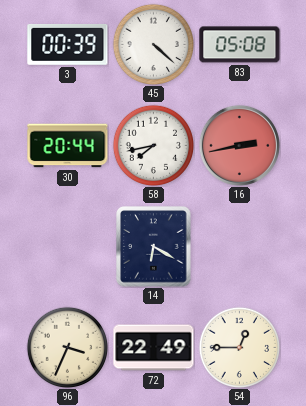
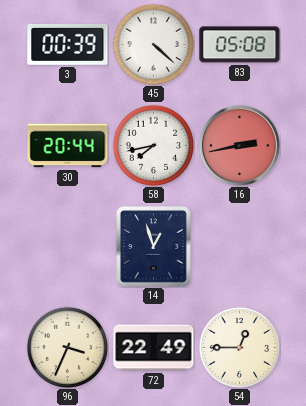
14: 6:20 -> 12:57 (154, 247)
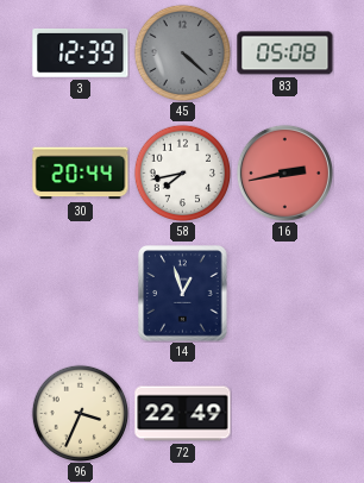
3: 00:39 -> 12:39 (81, 52)
45 dial: white -> grey (182, 52)
54: 12:45 -> none (239, 347)
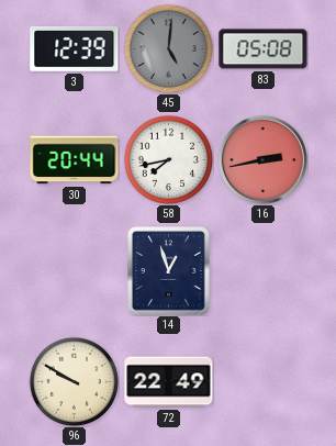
45: 4:22 -> 5:01 (168, 48)
96: 3:34 -> 9:50 (74, 381)
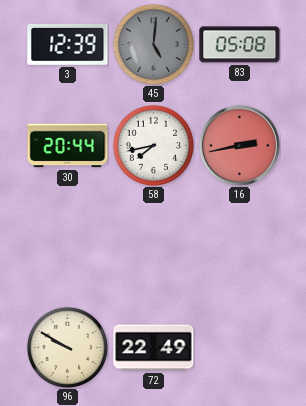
14: 12:57 -> none (169, 271)
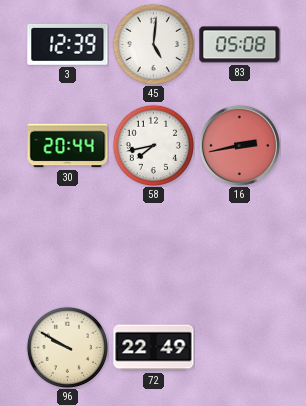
45 dial: grey -> white (153, 44)
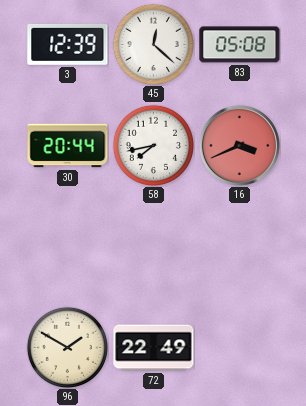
45: 5:01 -> 12:22 (153, 44)
16: 2:43 -> 3:41 (239, 145)
96: 9:50 -> 1:50 (67, 347)
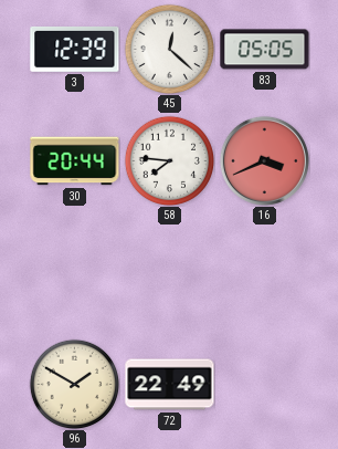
83: 05:08 -> 05:05 (265, 50)
58: 7:43 -> 7:46 (169, 160)
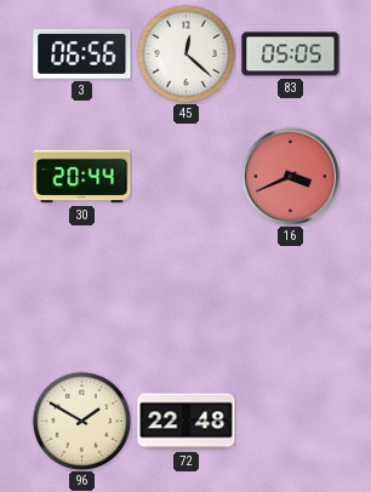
3: 12:39 -> 06:56 (82, 53)
58: 7:46 -> none (169, 160)
72: 22:49 -> 22:48 (187, 422)
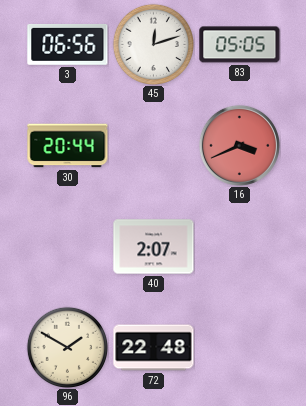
45: 12:22 -> 12:12 (153, 44)
40: none -> 2:07 (154, 247)
